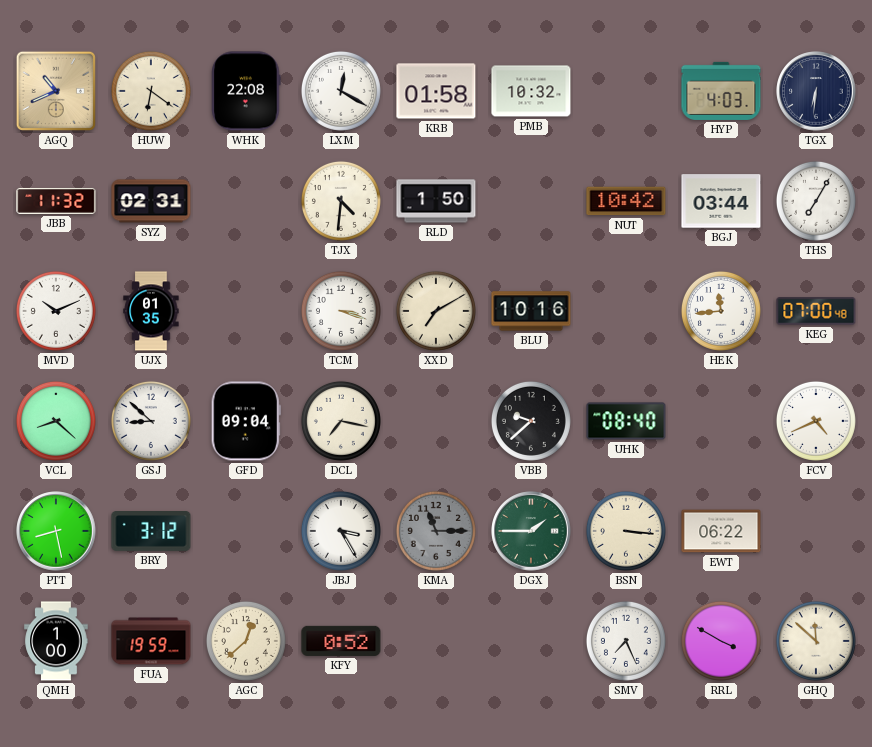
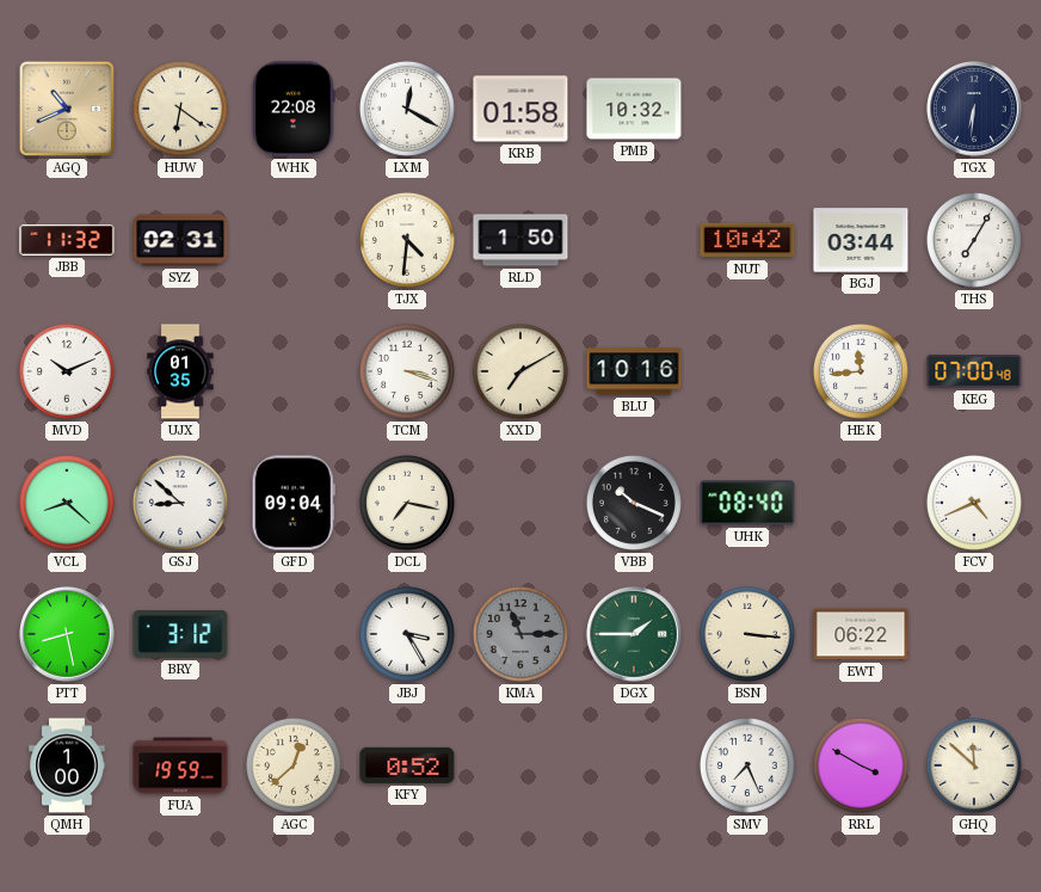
HYP: 4:03 -> none (721, 91)
VBB: 9:38 -> 10:19 (634, 503)
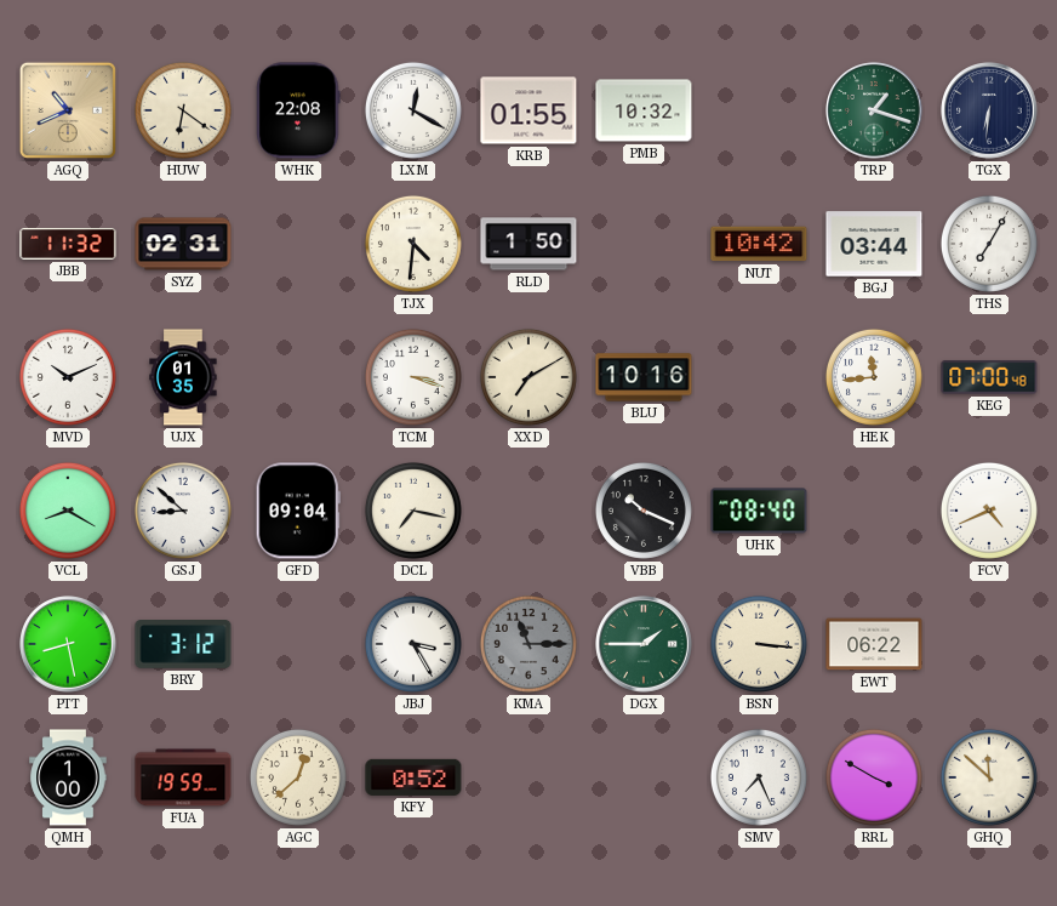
KRB: 01:58 -> 01:55 (528, 110)
TRP: none -> 1:18 (874, 110)
VCL: 8:22 -> 8:20 (68, 511)
